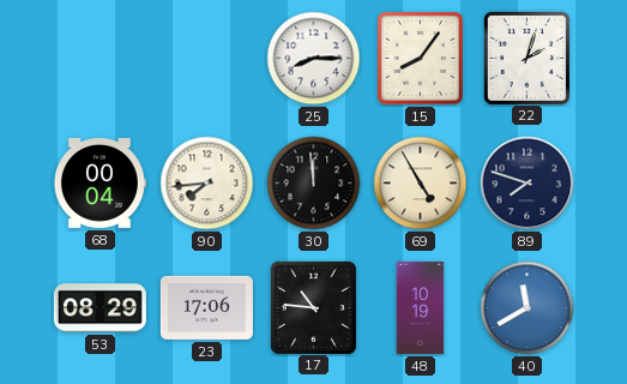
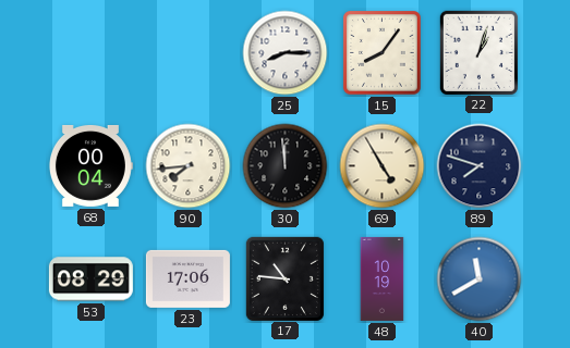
22: 2:03 -> 1:03 (478, 52)
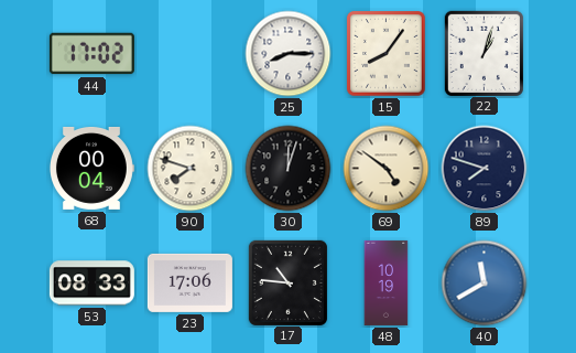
44: none -> 17:02 (91, 54)
90: 7:44 -> 7:48 (191, 169)
30: 11:59 -> 12:03 (289, 169)
69: 4:55 -> 4:51 (387, 169)
53: 08:29 -> 08:33 (91, 284)
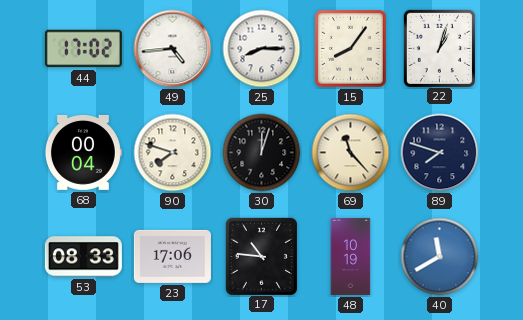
49: none -> 4:44 (173, 49)
69: 4:51 -> 11:23 (351, 153)
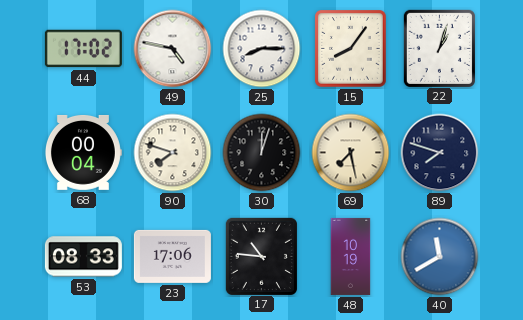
49: 4:44 -> 4:47 (173, 49)
69: 11:23 -> 7:28 (351, 153)
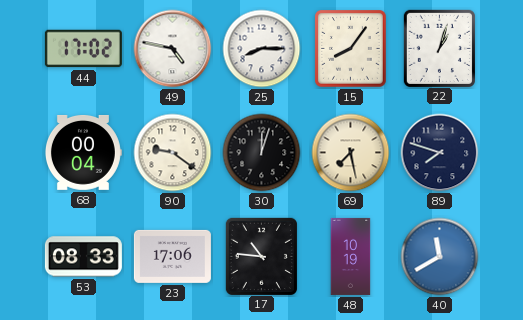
90: 7:48 -> 9:21 (173, 153)
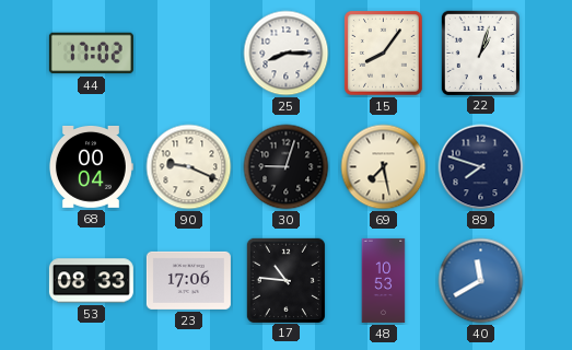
49: 4:47 -> none (173, 49)
90: 9:21 -> 9:19 (189, 167)
30: 12:03 -> 9:03 (287, 167)
48: 10:19 -> 10:53 (384, 280)
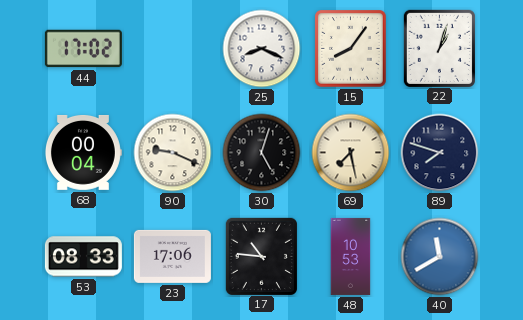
25: 8:15 -> 8:19 (262, 49)
30: 9:03 -> 5:03 (262, 153)
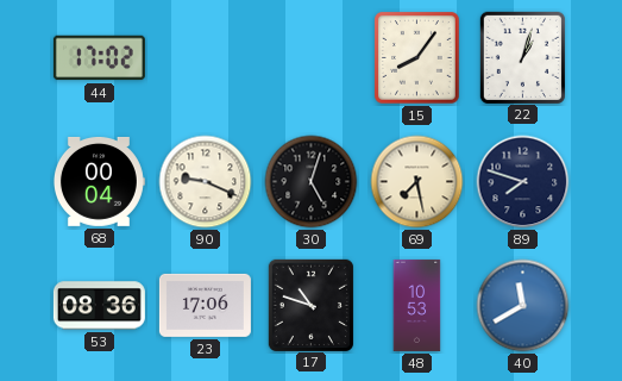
25: 8:19 -> none (262, 49)
53: 08:33 -> 08:36 (99, 306)
17: 10:46 -> 10:48 (310, 305)
